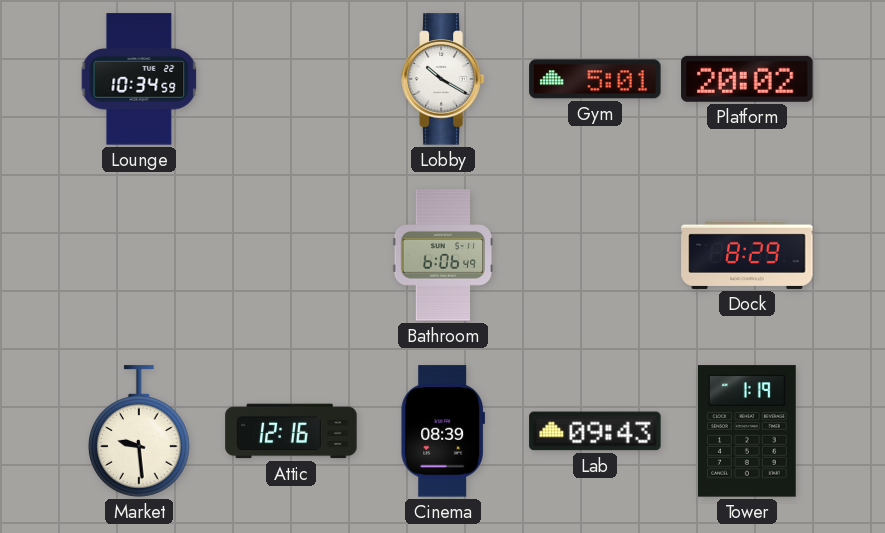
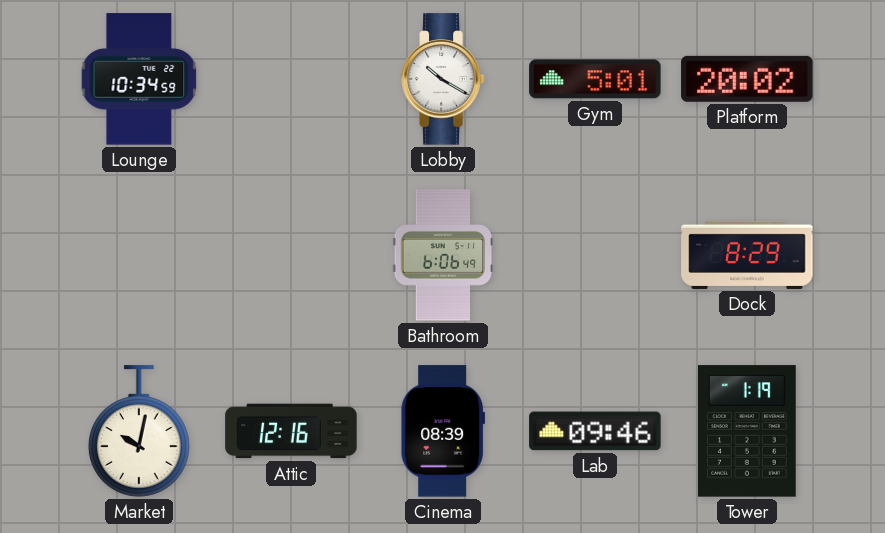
Market: 9:29 -> 10:02 (139, 431)
Lab: 09:43 -> 09:46 (595, 431)
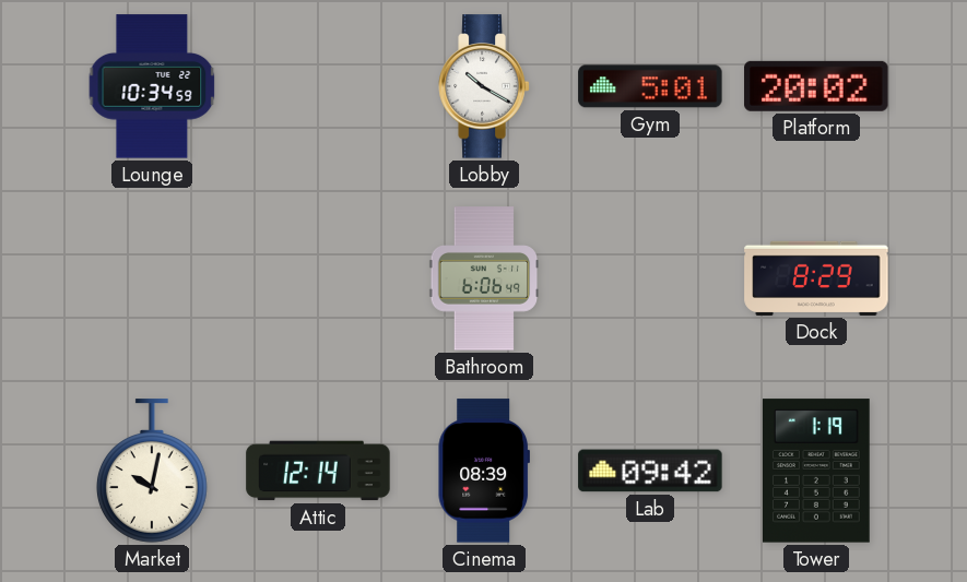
Attic: 12:16 -> 12:14 (318, 471)
Lab: 09:46 -> 09:42 (650, 471)
